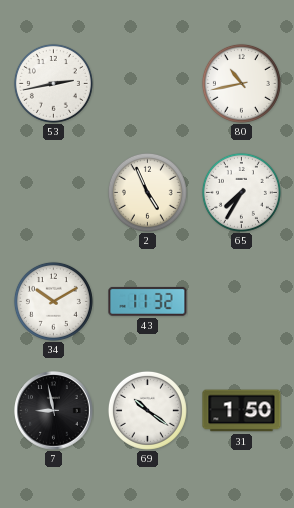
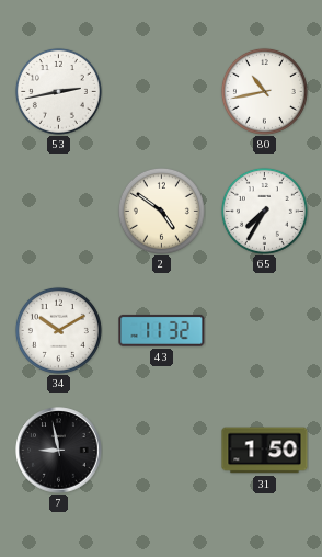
2: 4:56 -> 4:51 (161, 211)
69: 10:21 -> none (147, 410)
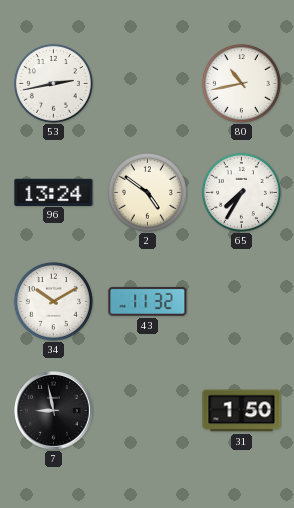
96: none -> 13:24 (54, 192)
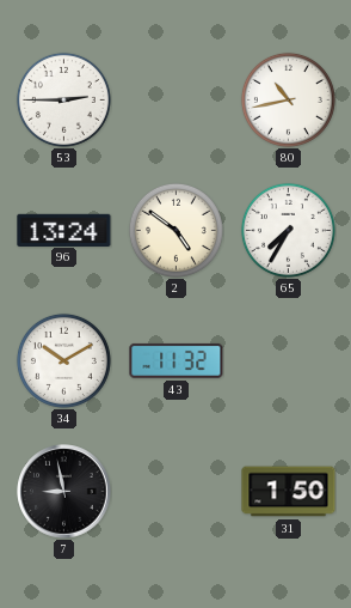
53: 2:43 -> 2:45 (63, 99)
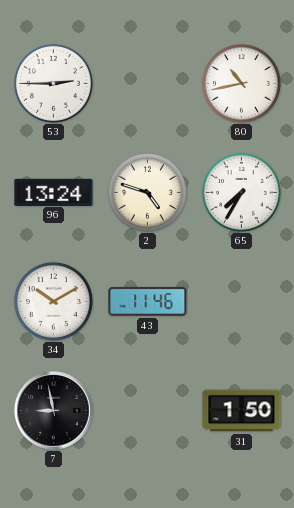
2: 4:51 -> 4:48 (147, 192)
43: 11:32 -> 11:46 (148, 301)
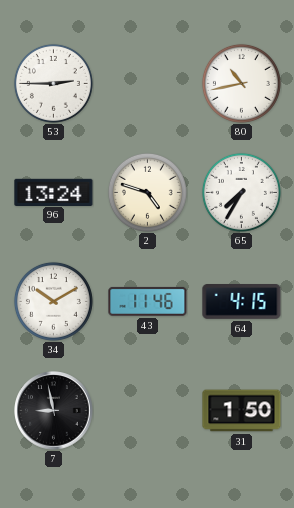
64: none -> 4:15 (242, 302)
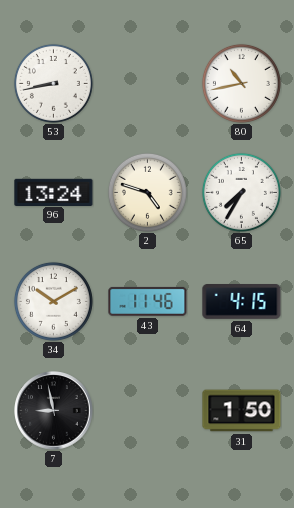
53: 2:45 -> 8:43 (53, 83)
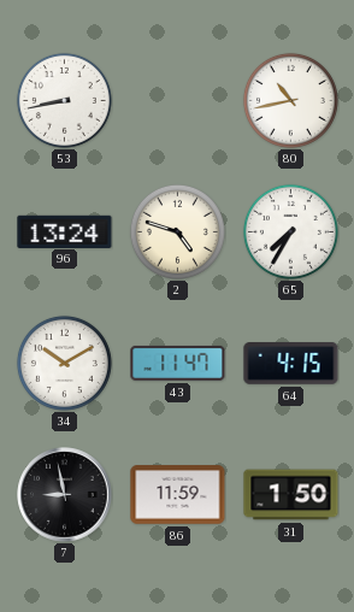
43: 11:46 -> 11:47 (178, 363)
86: none -> 11:59 (178, 495)
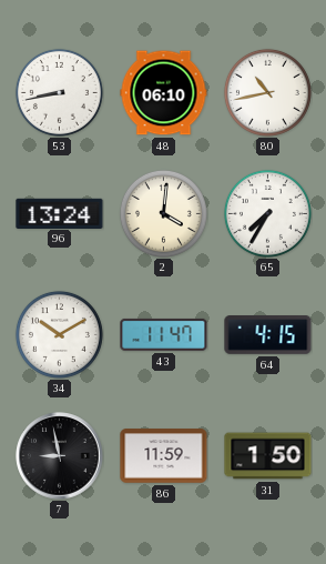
48: none -> 06:10 (164, 93)
2: 4:48 -> 4:01 (163, 213)
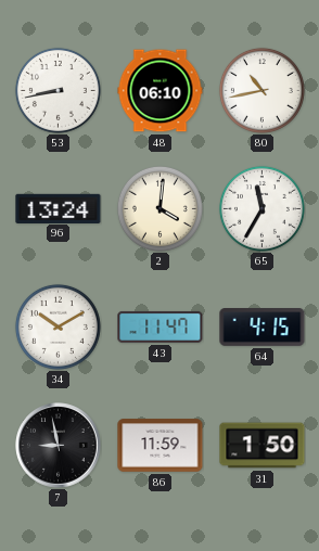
65: 7:35 -> 11:35 (261, 208)
